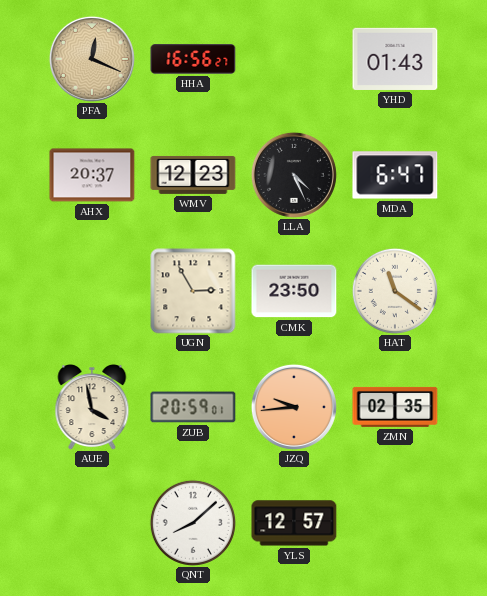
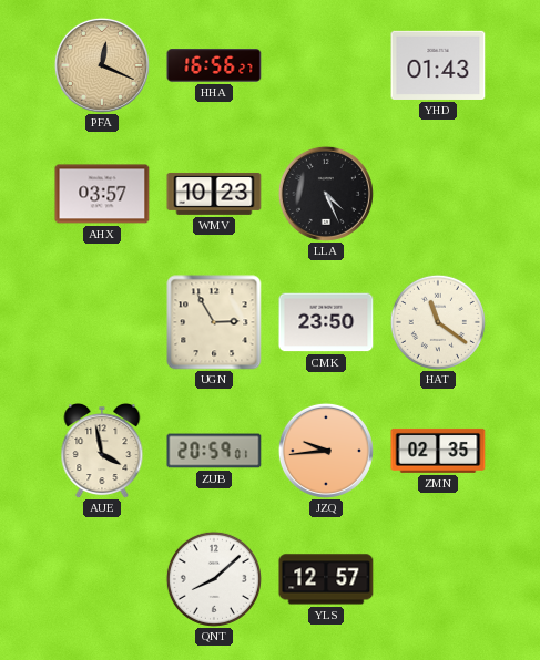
AHX: 20:37 -> 03:57 (102, 194)
WMV: 12:23 -> 10:23 (214, 194)
MDA: 6:47 -> none (395, 175)
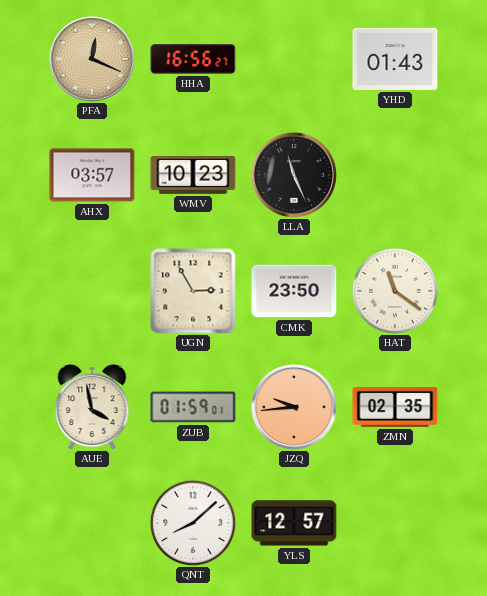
LLA: 4:26 -> 11:26 (294, 175)
ZUB: 20:59 -> 01:59 (193, 407)
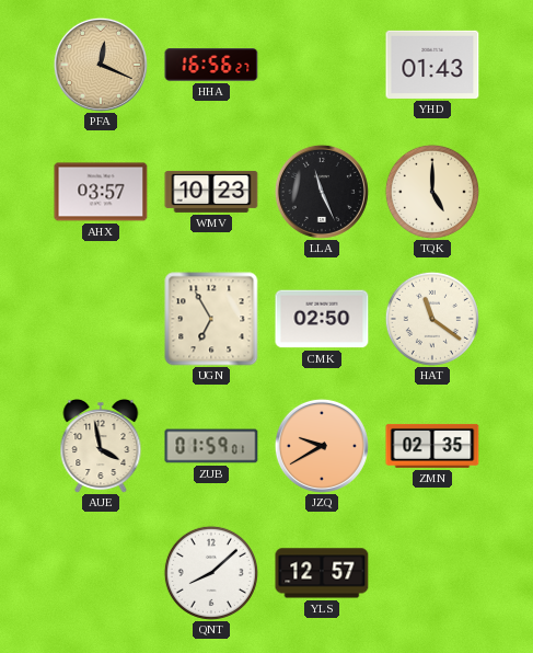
TQK: none -> 5:00 (432, 192)
UGN: 2:55 -> 6:55 (211, 319)
CMK: 23:50 -> 02:50 (322, 319)
JZQ: 9:44 -> 9:40 (322, 446)
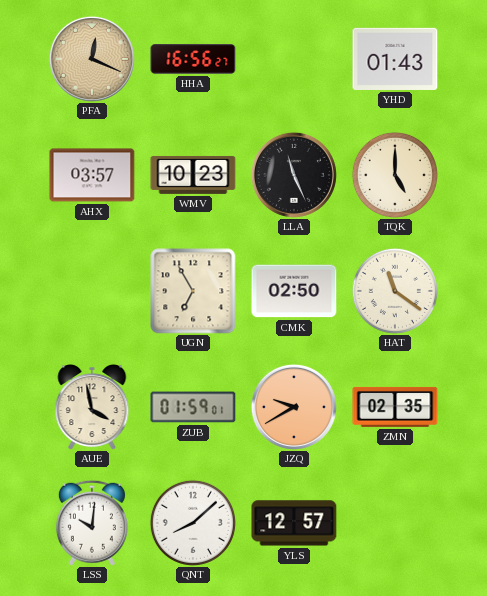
LSS: none -> 10:01 (92, 523)
